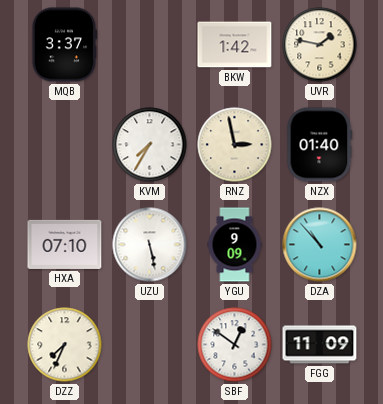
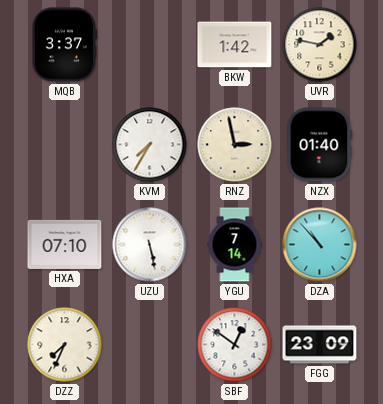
YGU: 9:09 -> 7:14 (235, 245)
FGG: 11:09 -> 23:09 (320, 345)
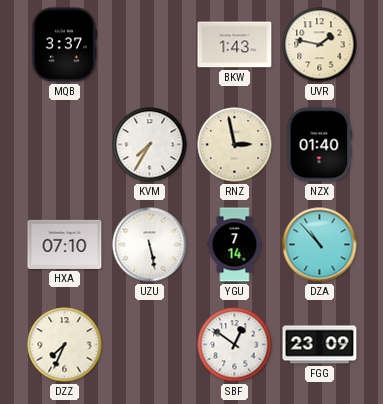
BKW: 1:42 -> 1:43 (235, 45)
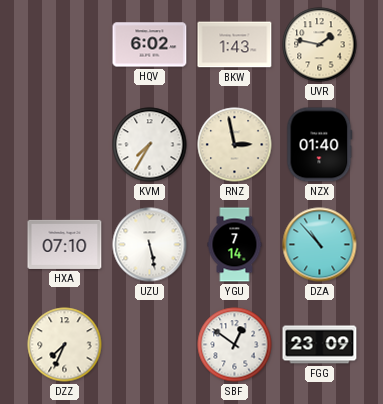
MQB: 3:37 -> none (65, 45)
HQV: none -> 6:02 (150, 45)
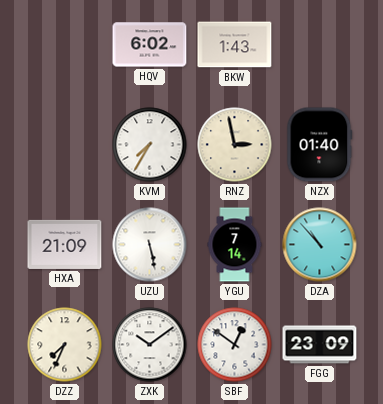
UVR: 1:47 -> none (320, 45)
HXA: 07:10 -> 21:09 (65, 244)
ZXK: none -> 10:09 (150, 345)
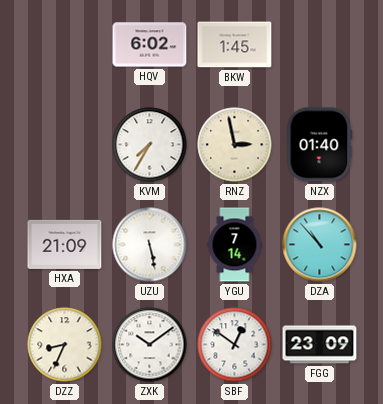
BKW: 1:43 -> 1:45 (235, 45)
DZZ: 7:34 -> 8:34 (65, 345)
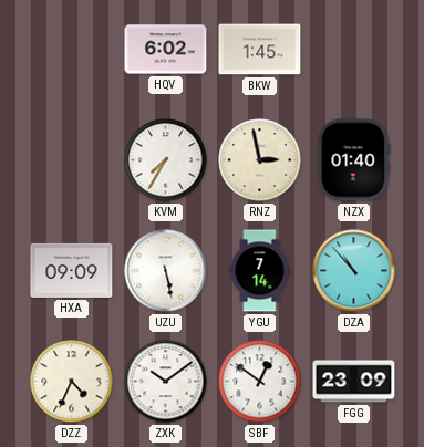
HXA: 21:09 -> 09:09 (72, 270)
DZZ: 8:34 -> 4:34 (72, 382)
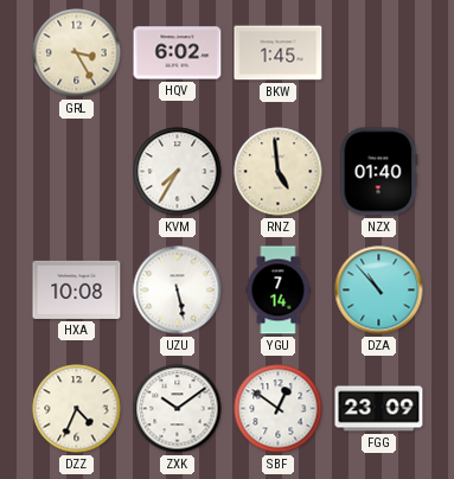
GRL: none -> 3:25 (77, 53)
RNZ: 2:58 -> 4:59 (279, 172)
HXA: 09:09 -> 10:08 (77, 289)
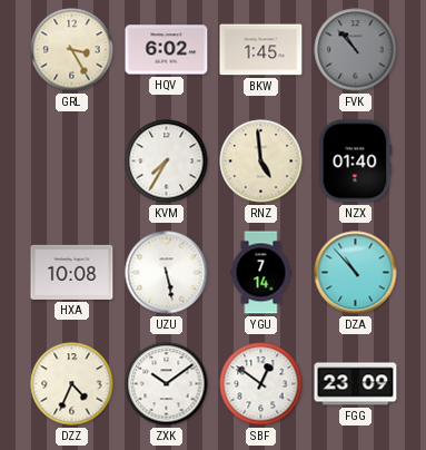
FVK: none -> 10:53 (356, 50)
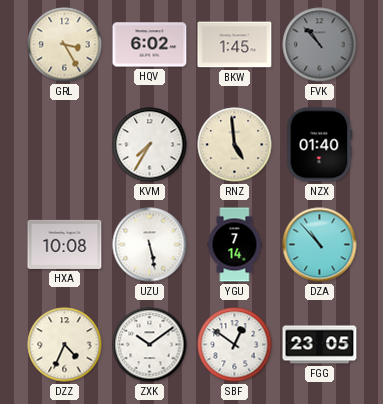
FGG: 23:09 -> 23:05 (320, 345)
